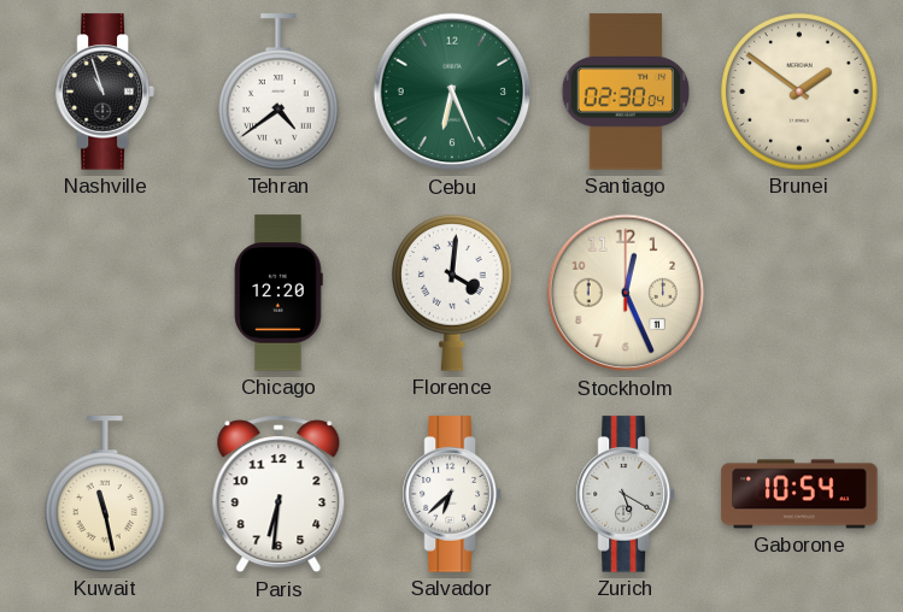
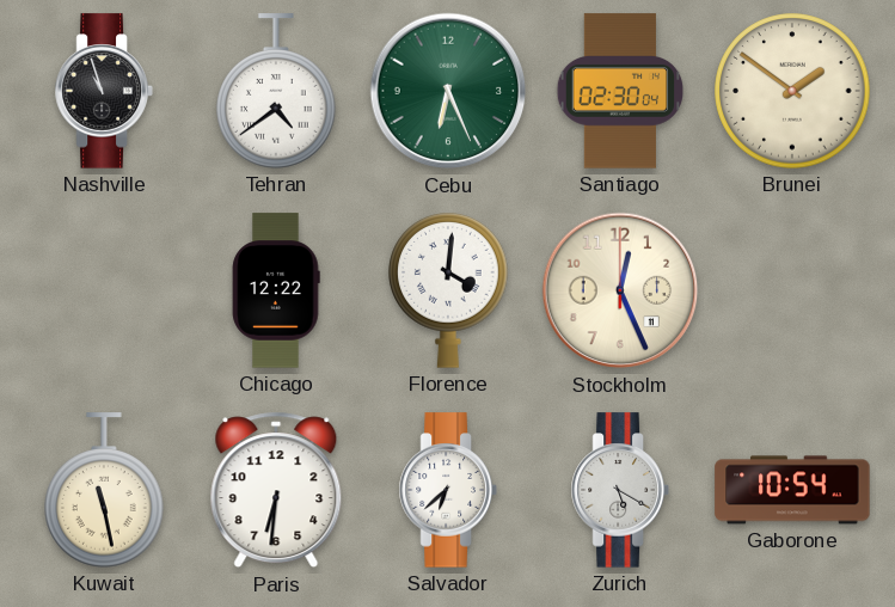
Chicago: 12:20 -> 12:22 (276, 290)
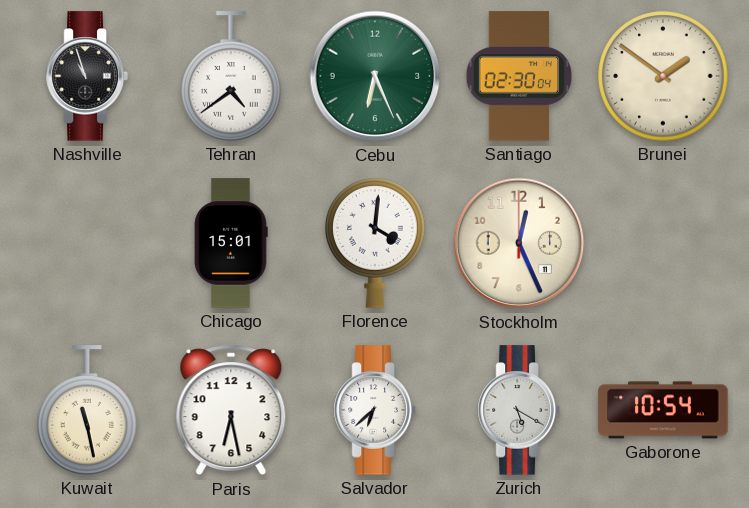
Chicago: 12:22 -> 15:01 (231, 243)
Paris: 6:31 -> 6:28 (231, 410)
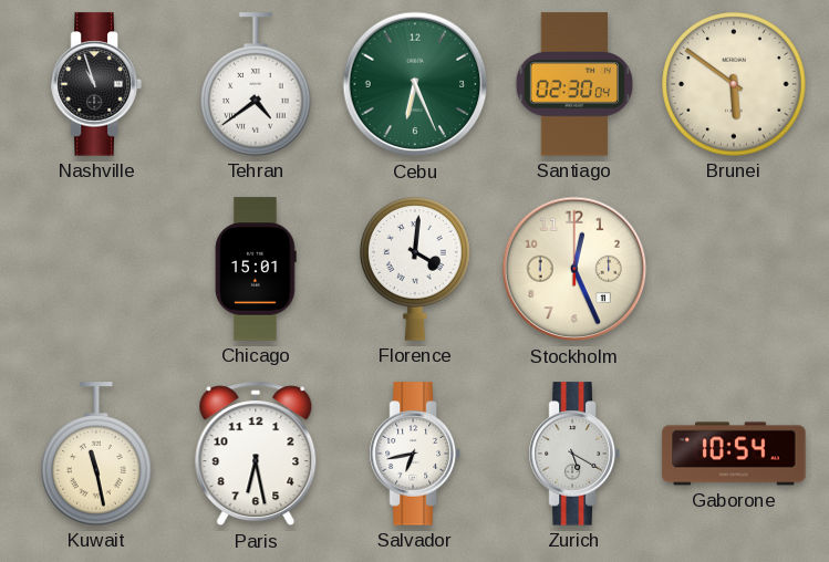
Brunei: 1:51 -> 5:51 (734, 84)
Salvador: 6:38 -> 6:43 (415, 454)
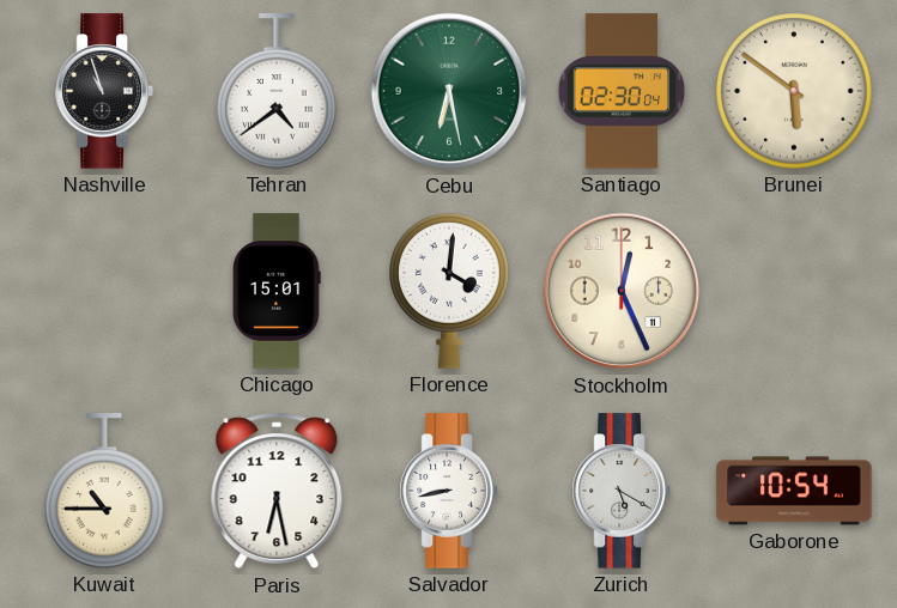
Cebu: 6:26 -> 6:28 (449, 91)
Kuwait: 11:28 -> 10:45 (104, 491)
Salvador: 6:43 -> 8:43 (449, 491)
